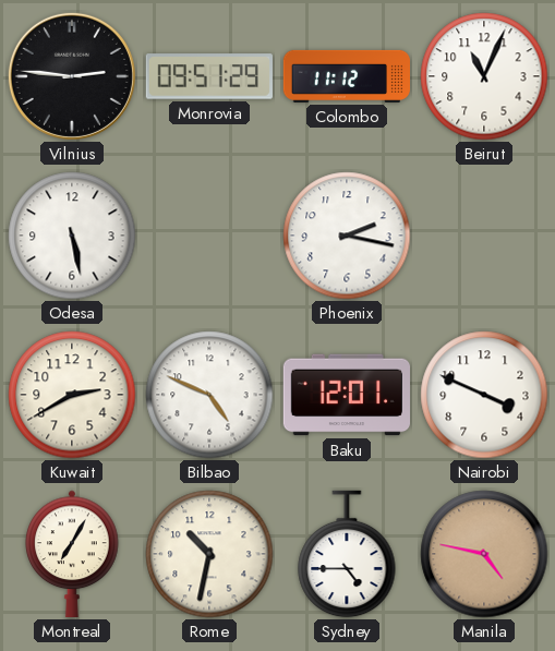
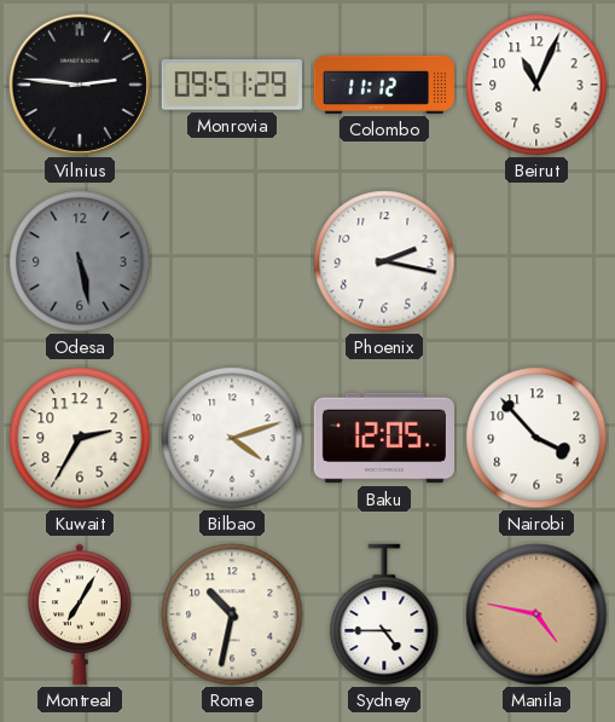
Odesa dial: white -> grey (80, 261)
Kuwait: 2:40 -> 2:35 (80, 438)
Bilbao: 4:49 -> 4:12 (232, 438)
Baku: 12:01 -> 12:05 (383, 438)
Nairobi: 3:49 -> 3:53 (536, 438)
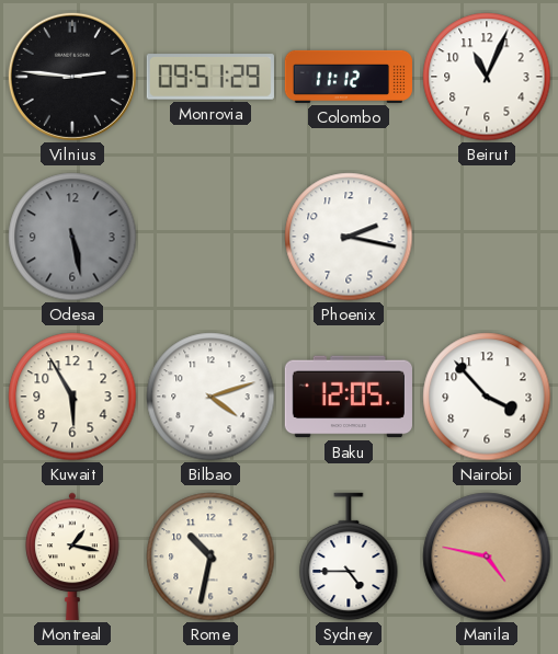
Kuwait: 2:35 -> 5:55 (72, 397)
Montreal: 7:05 -> 1:17 (72, 557)
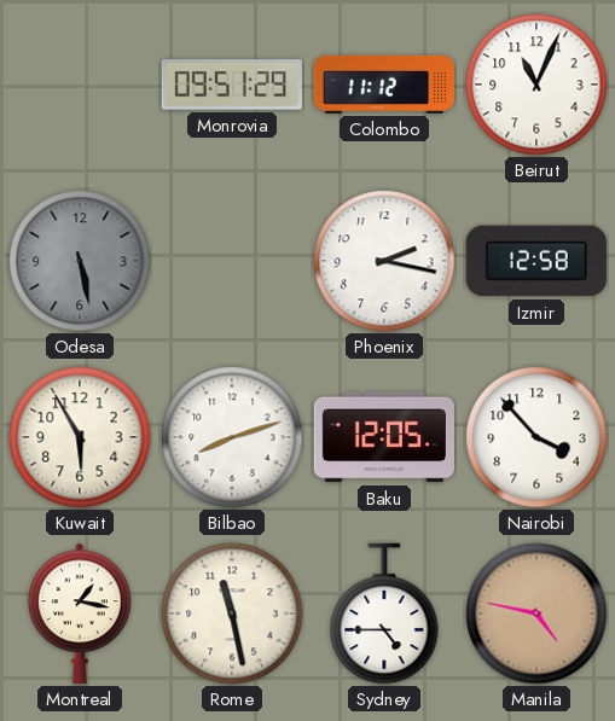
Vilnius: 2:46 -> none (72, 77)
Izmir: none -> 12:58 (536, 261)
Bilbao: 4:12 -> 8:12 (232, 437)
Rome: 10:32 -> 11:28 (232, 614)
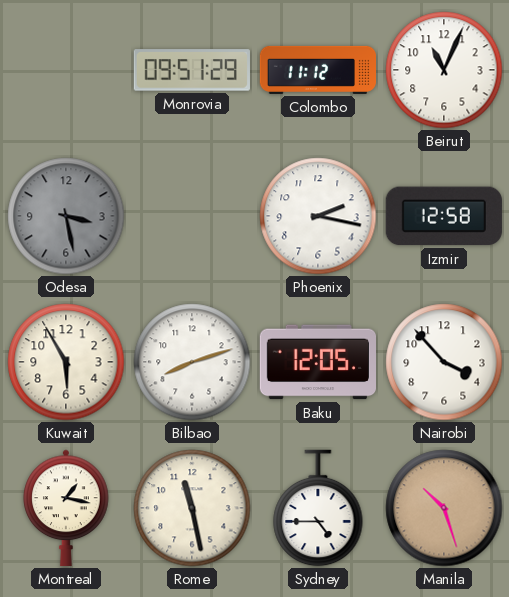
Odesa: 5:28 -> 3:28 (66, 216)
Manila: 4:47 -> 10:27 (444, 508)
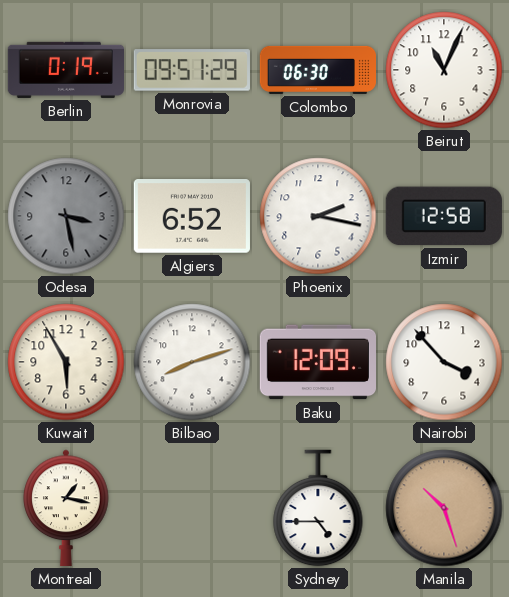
Berlin: none -> 0:19 (65, 70)
Colombo: 11:12 -> 06:30 (317, 70)
Algiers: none -> 6:52 (192, 217)
Baku: 12:05 -> 12:09 (317, 362)
Rome: 11:28 -> none (192, 508)
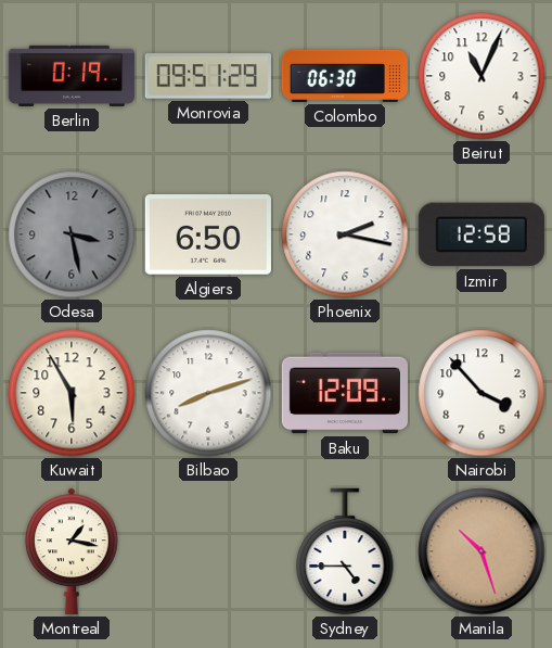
Algiers: 6:52 -> 6:50 (208, 236)
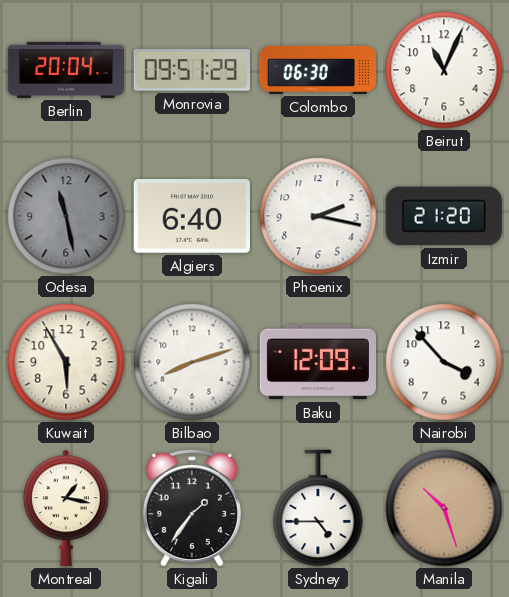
Berlin: 0:19 -> 20:04 (65, 70)
Odesa: 3:28 -> 11:28 (66, 216)
Algiers: 6:50 -> 6:40 (192, 217)
Izmir: 12:58 -> 21:20 (444, 216)
Kigali: none -> 1:36 (192, 507)
